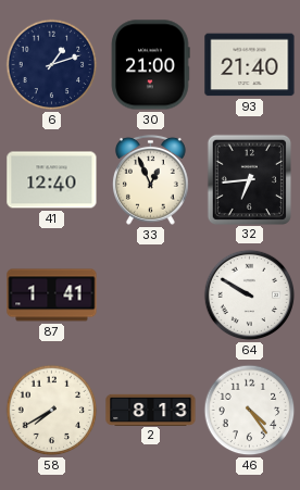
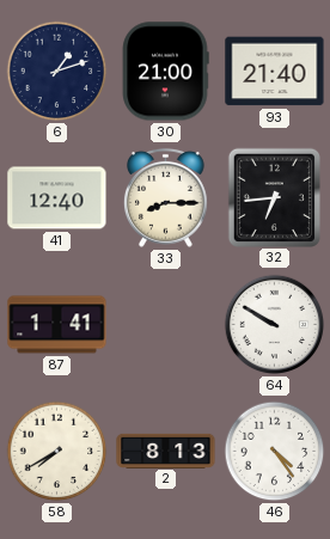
33: 12:56 -> 8:15 (165, 197)
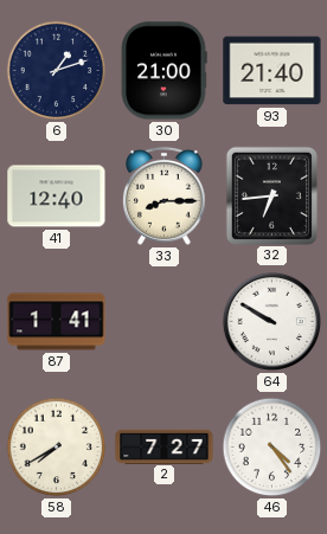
2: 8:13 -> 7:27 (165, 446)
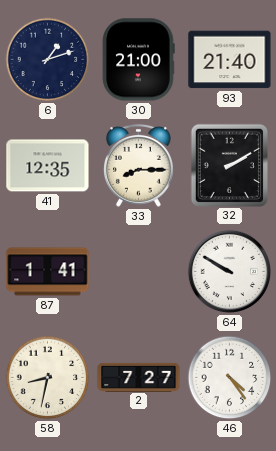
41: 12:40 -> 12:35 (48, 166)
32: 6:44 -> 2:10 (229, 165)
58: 7:40 -> 8:32 (48, 378)
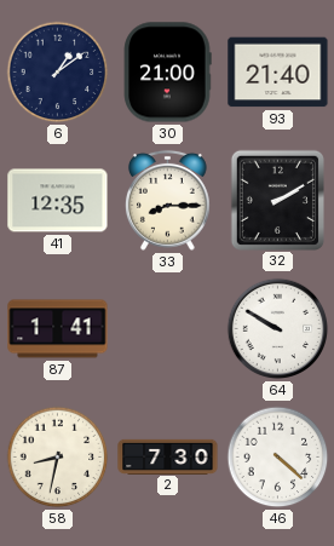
6: 1:12 -> 1:09 (58, 73)
2: 7:27 -> 7:30 (168, 456)
46: 4:24 -> 4:22 (278, 458)
